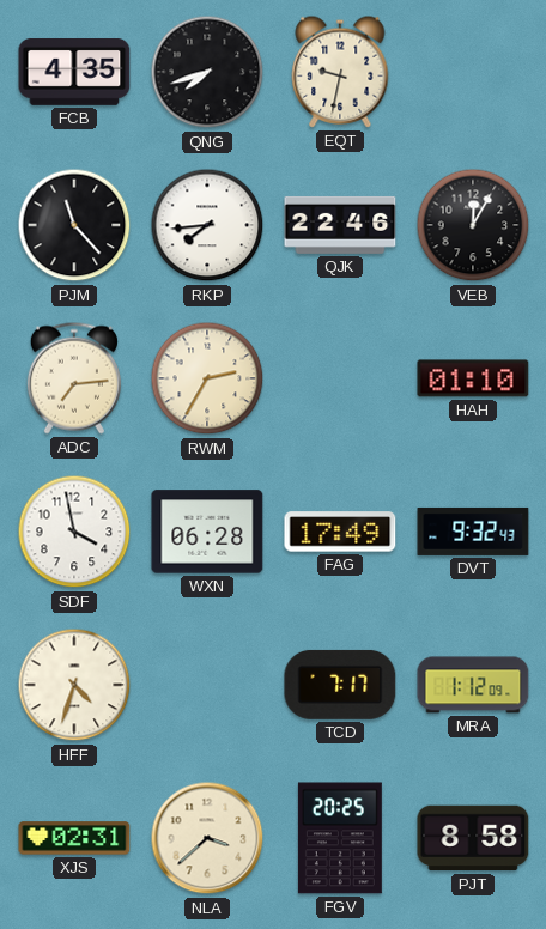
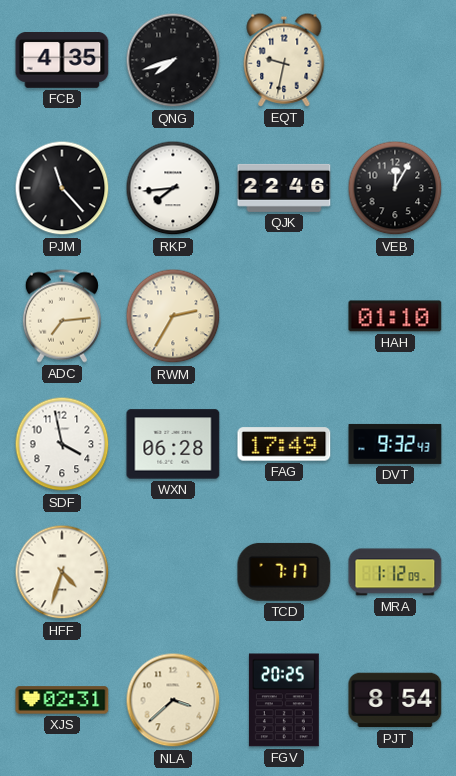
PJT: 8:58 -> 8:54 (395, 700)
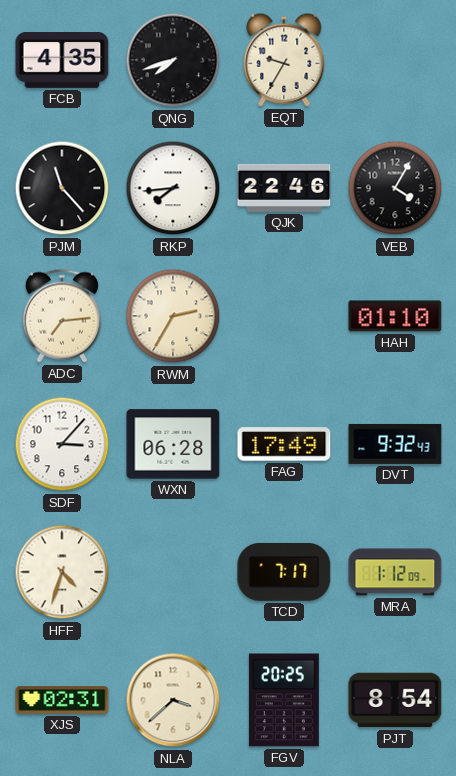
EQT: 9:32 -> 9:35 (284, 60)
VEB: 12:05 -> 4:05 (395, 188)
SDF: 3:58 -> 3:07 (62, 444)
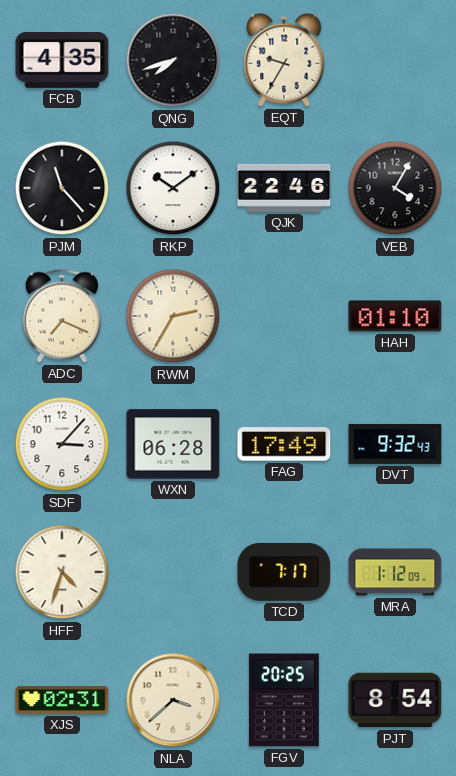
RKP: 7:44 -> 10:09 (173, 188)
ADC: 7:14 -> 7:19 (62, 316)
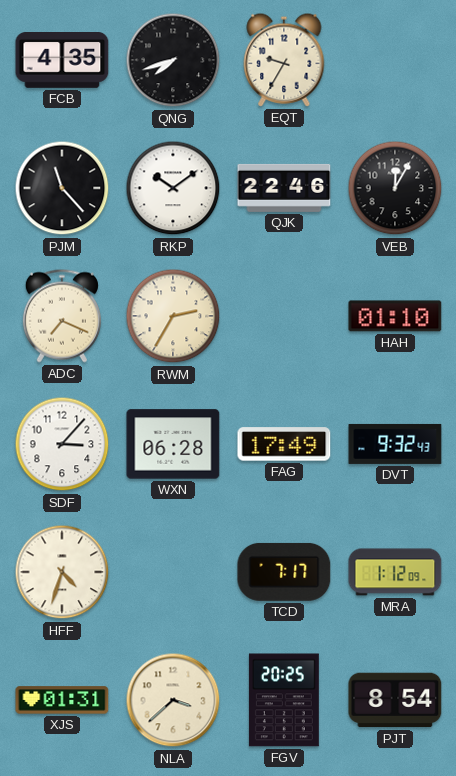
VEB: 4:05 -> 12:05 (395, 188)
XJS: 02:31 -> 01:31 (62, 700)
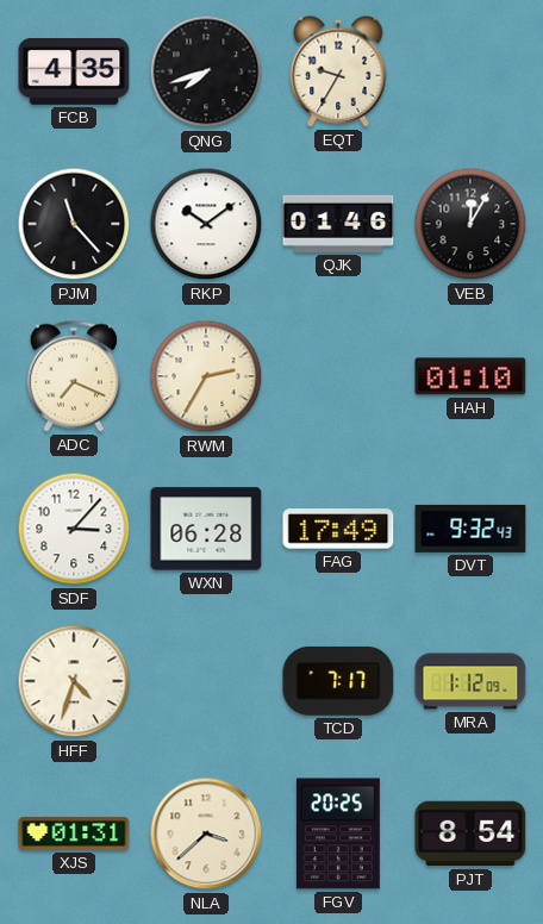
QJK: 22:46 -> 01:46 (338, 224)
